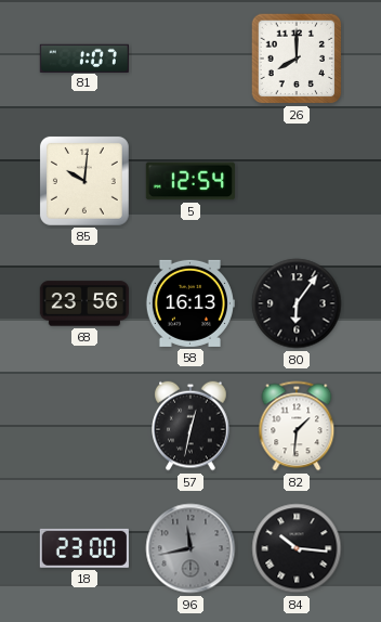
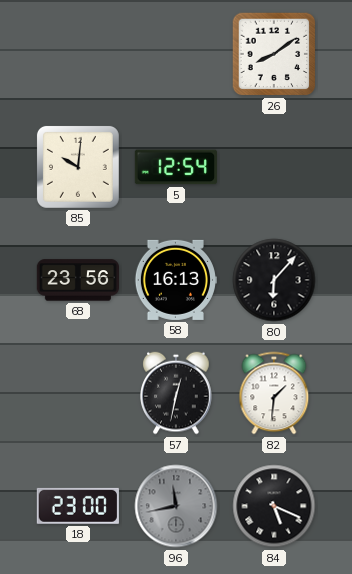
81: 1:07 -> none (84, 57)
26: 8:00 -> 8:09 (274, 54)
80: 6:06 -> 6:07 (274, 280)
84: 10:16 -> 5:19 (274, 506)
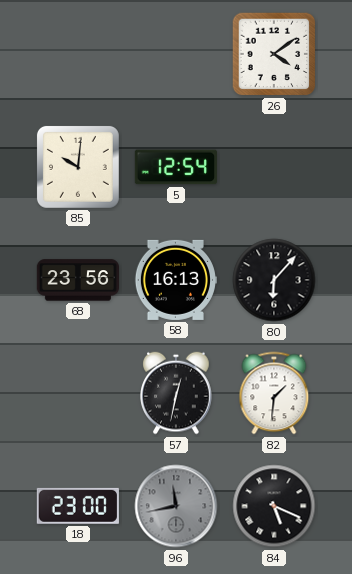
26: 8:09 -> 4:09 (274, 54)
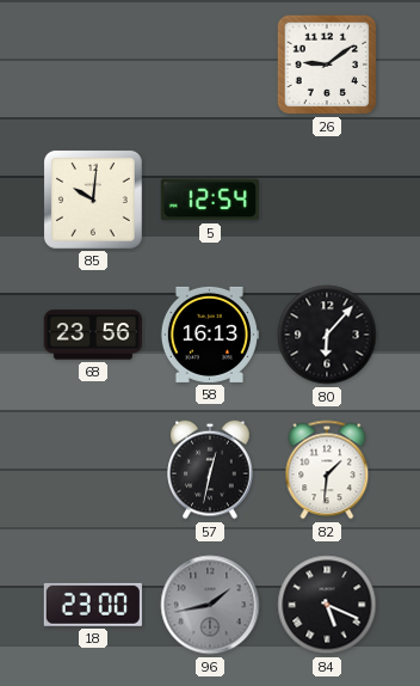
26: 4:09 -> 9:09 (327, 65)
96: 11:43 -> 1:43 (210, 605)
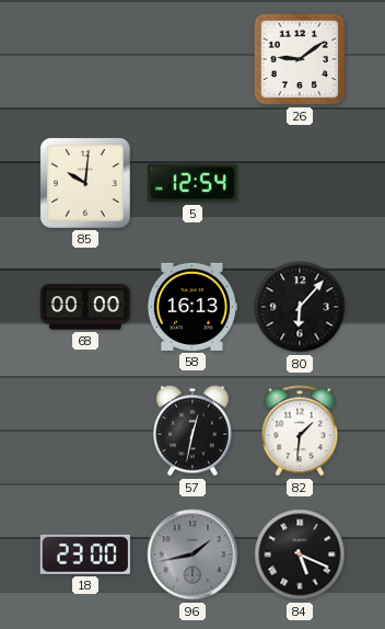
68: 23:56 -> 00:00 (84, 307)
